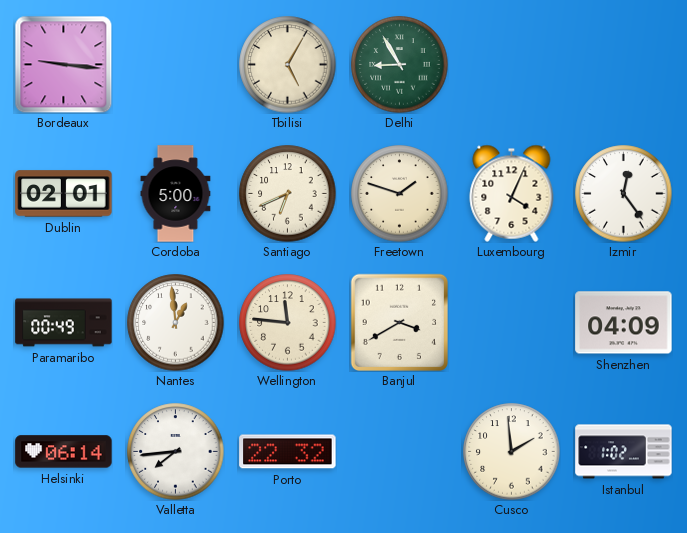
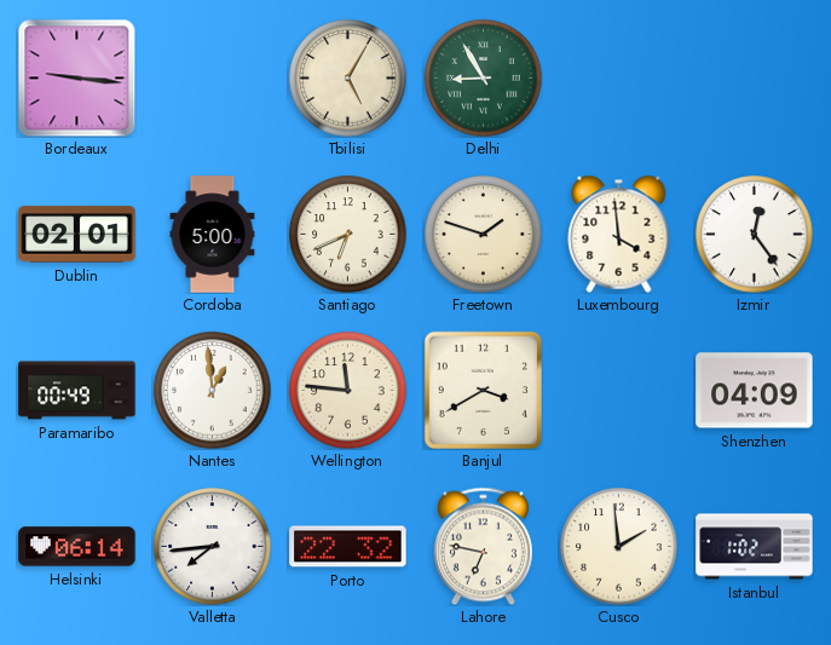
Luxembourg: 4:04 -> 3:59 (619, 234)
Lahore: none -> 6:47 (483, 546)
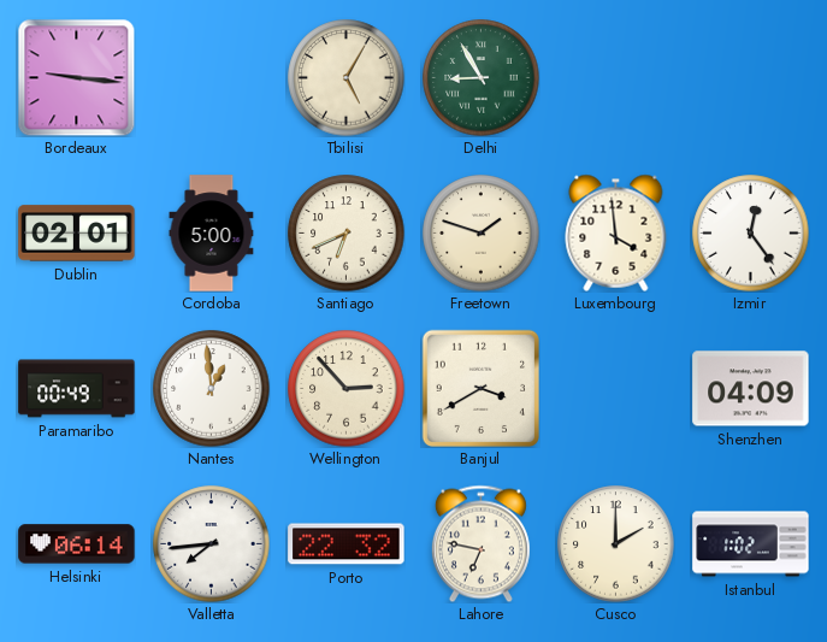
Wellington: 11:46 -> 2:53 (347, 389)
Cusco: 1:59 -> 2:00 (616, 544)
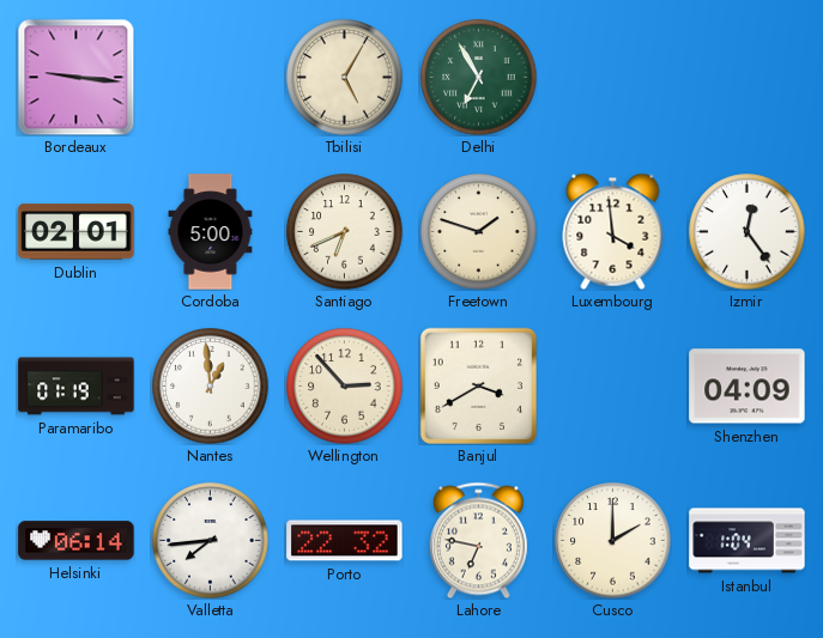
Delhi: 8:55 -> 6:55 (479, 78)
Paramaribo: 00:49 -> 01:19 (77, 387)
Istanbul: 1:02 -> 1:04 (748, 541)
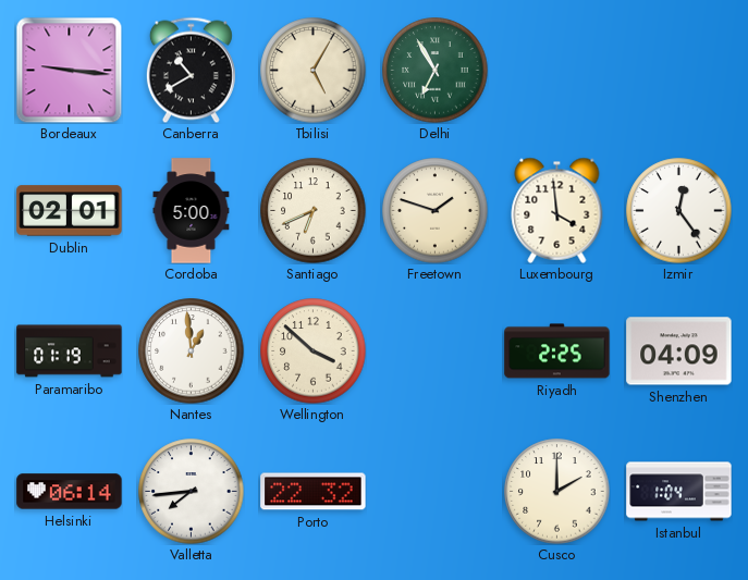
Canberra: none -> 10:40 (191, 70)
Wellington: 2:53 -> 3:52 (314, 351)
Banjul: 3:40 -> none (478, 385)
Riyadh: none -> 2:25 (557, 351)
Lahore: 6:47 -> none (478, 540)
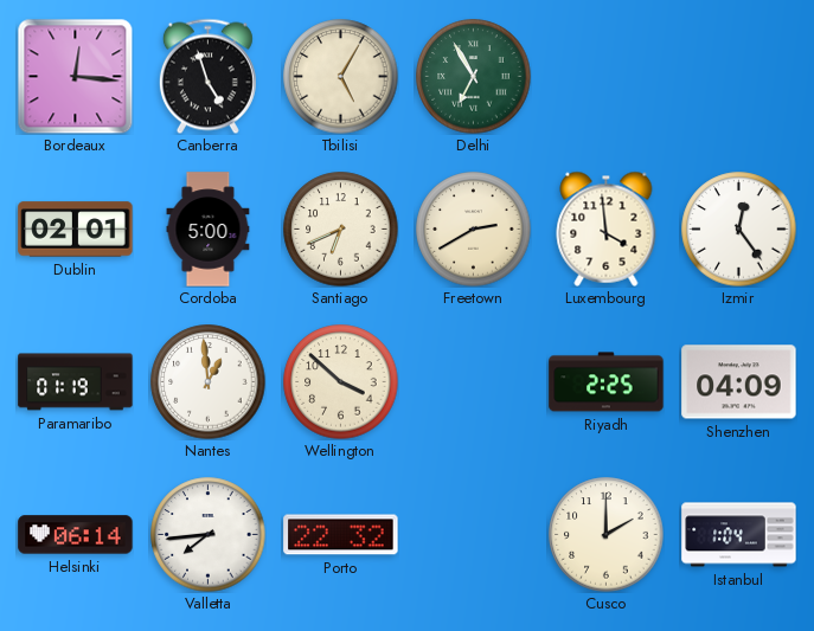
Bordeaux: 9:16 -> 12:16 (75, 76)
Canberra: 10:40 -> 4:57 (207, 76)
Freetown: 1:48 -> 2:40 (474, 230)
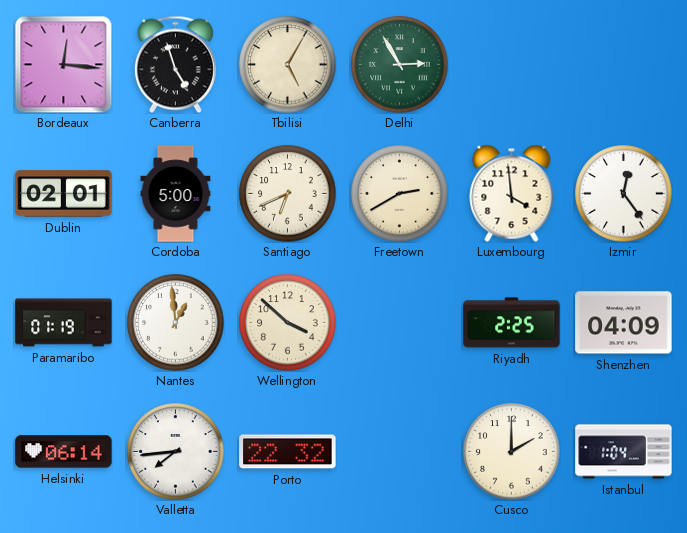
Delhi: 6:55 -> 2:55 (400, 65)
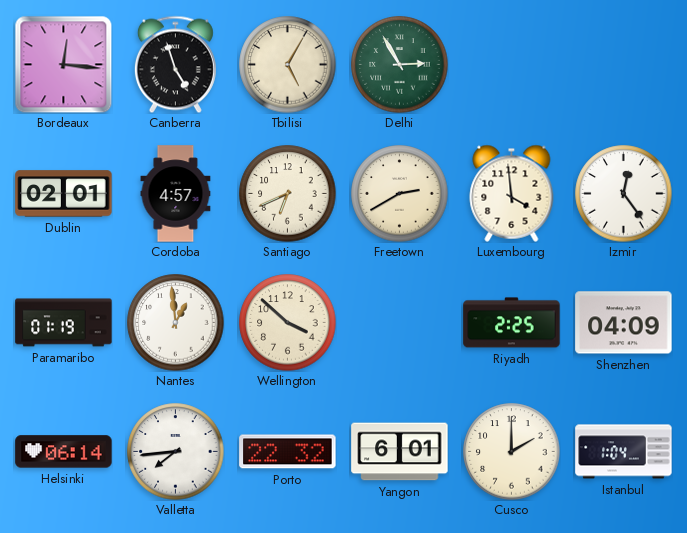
Cordoba: 5:00 -> 4:57 (176, 194)
Yangon: none -> 6:01 (400, 452)
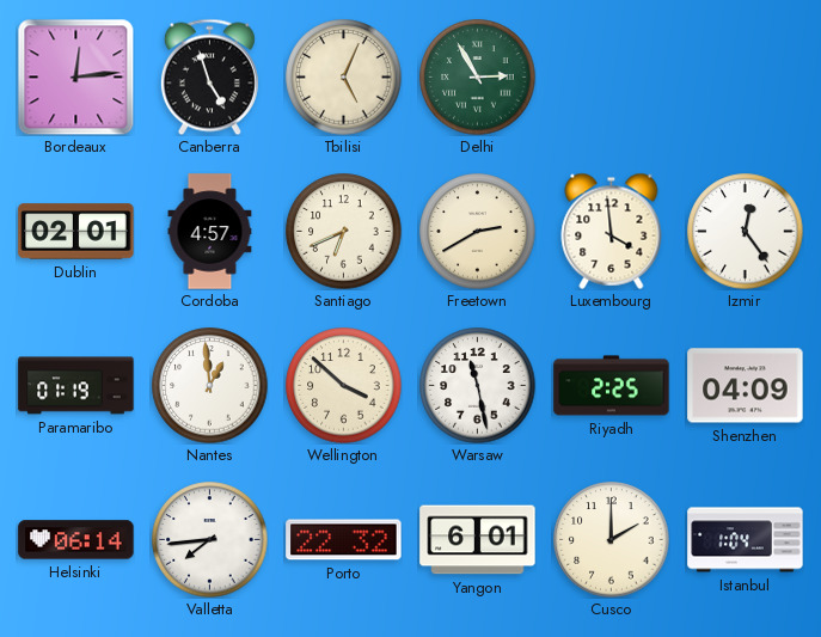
Bordeaux: 12:16 -> 12:14 (75, 76)
Tbilisi: 5:05 -> 5:04 (344, 78)
Warsaw: none -> 11:28 (478, 386)
